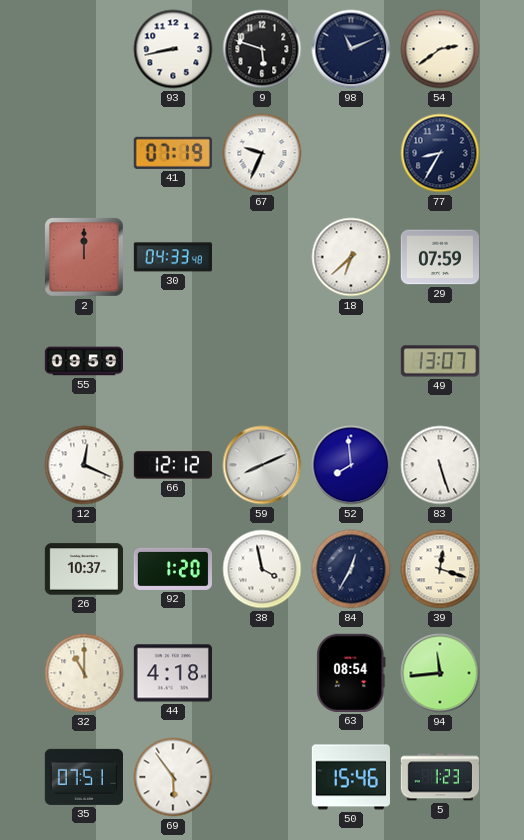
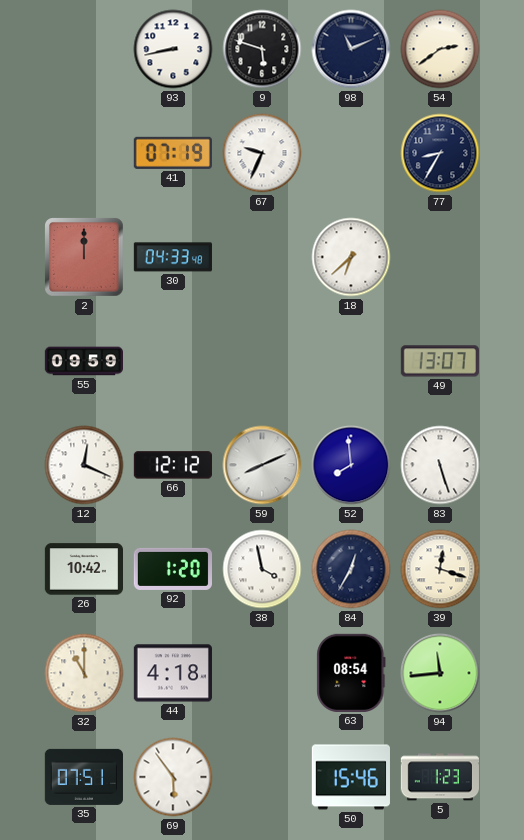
29: 07:59 -> none (439, 257)
26: 10:37 -> 10:42 (83, 569)
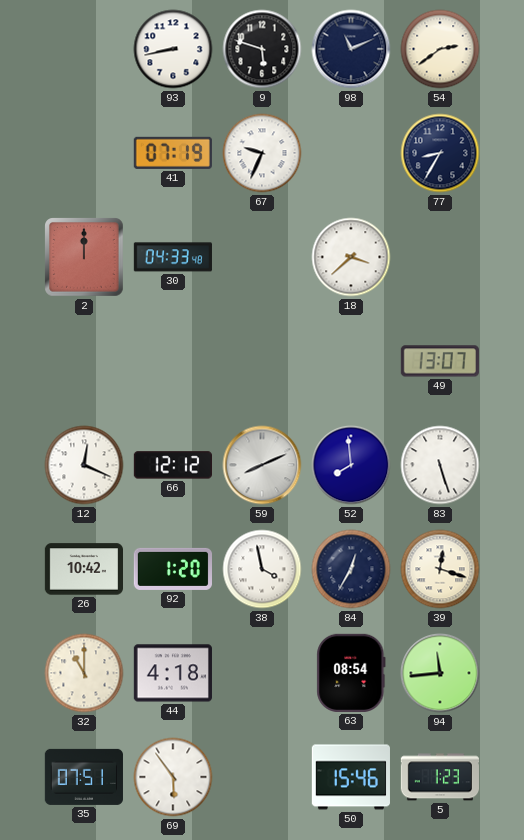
18: 6:38 -> 3:38 (351, 257)
55: 09:59 -> none (83, 361)
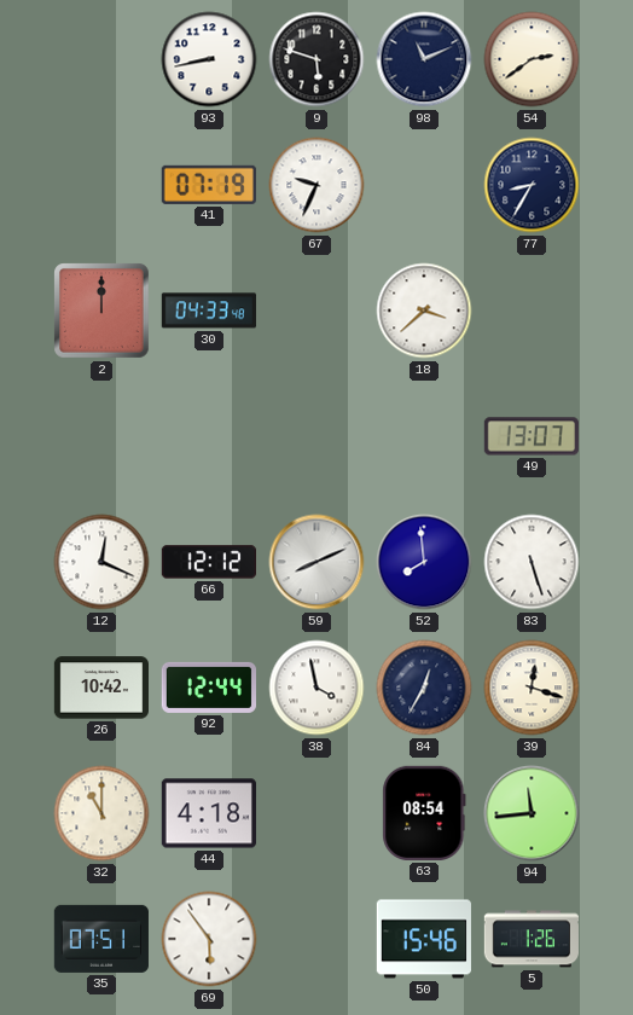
92: 1:20 -> 12:44 (208, 688)
5: 1:23 -> 1:26 (532, 939)
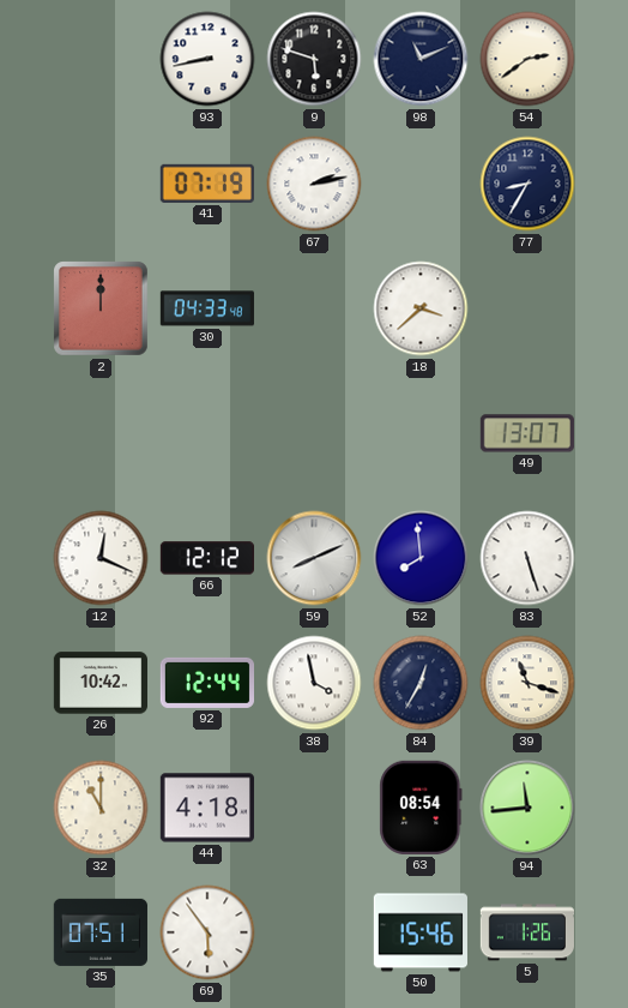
67: 9:34 -> 2:13 (314, 184)
39: 12:18 -> 11:18 (527, 683)
